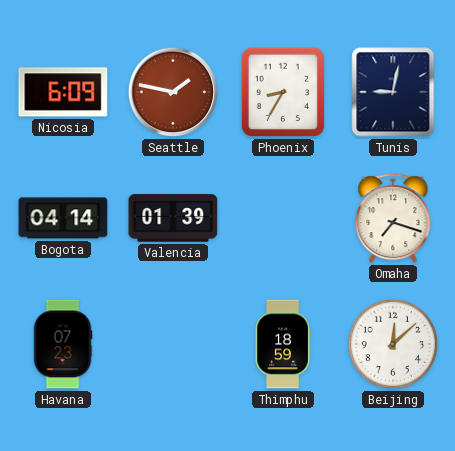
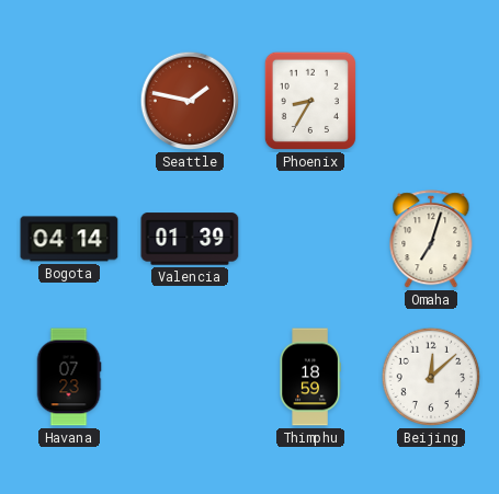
Nicosia: 6:09 -> none (63, 92)
Tunis: 9:02 -> none (393, 92)
Omaha: 7:18 -> 7:03 (431, 240)
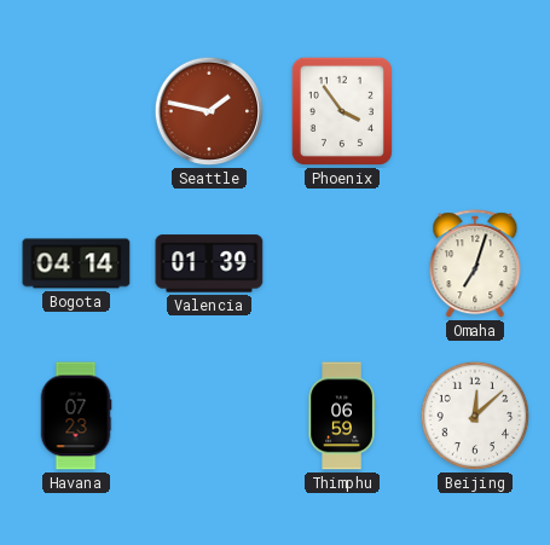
Phoenix: 8:35 -> 3:54 (342, 111)
Thimphu: 18:59 -> 06:59 (342, 416)
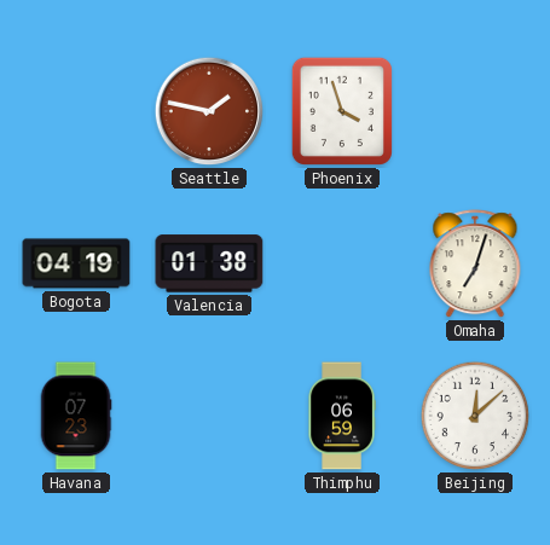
Phoenix: 3:54 -> 3:57 (342, 111)
Bogota: 04:14 -> 04:19 (76, 263)
Valencia: 01:39 -> 01:38 (209, 263)
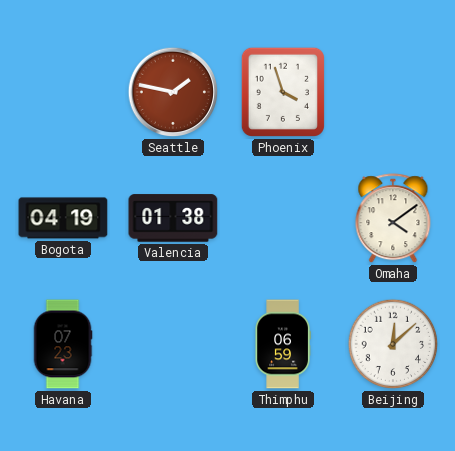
Omaha: 7:03 -> 4:09 (393, 219)
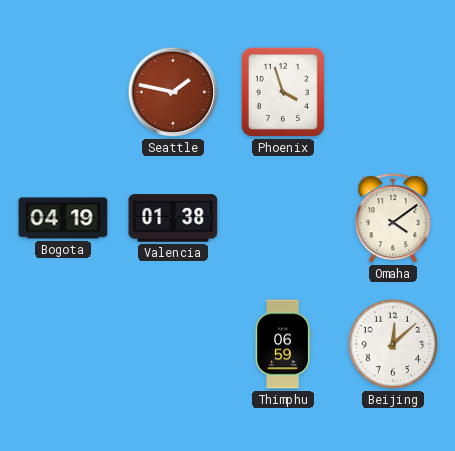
Havana: 07:23 -> none (63, 344)
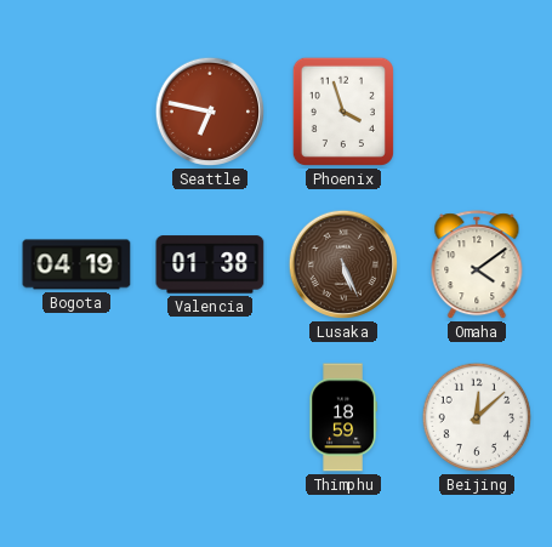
Seattle: 1:47 -> 6:47 (210, 112)
Lusaka: none -> 5:26 (343, 264)
Thimphu: 06:59 -> 18:59 (343, 417)
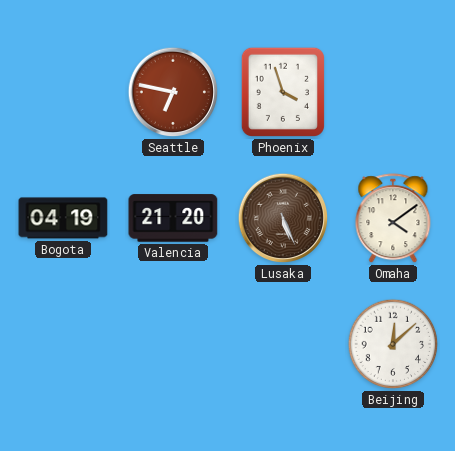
Valencia: 01:38 -> 21:20 (173, 218)
Thimphu: 18:59 -> none (343, 417)
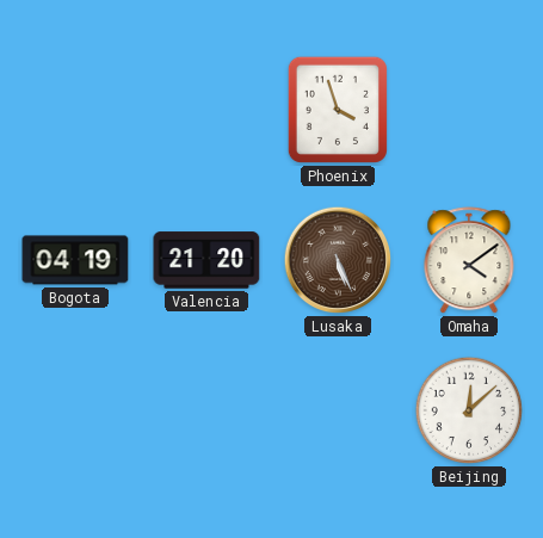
Seattle: 6:47 -> none (173, 92)
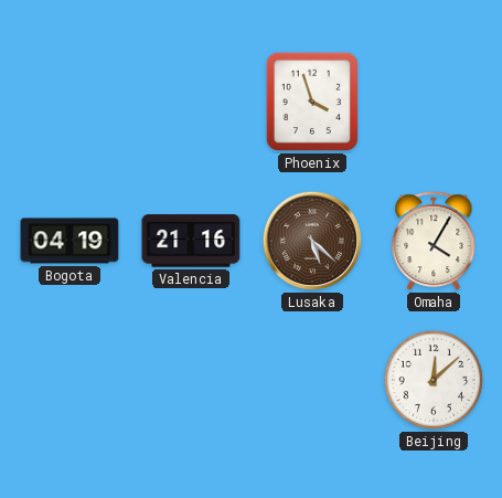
Valencia: 21:20 -> 21:16 (191, 241)
Lusaka: 5:26 -> 5:22 (312, 241)
Omaha: 4:09 -> 4:05 (434, 242)
